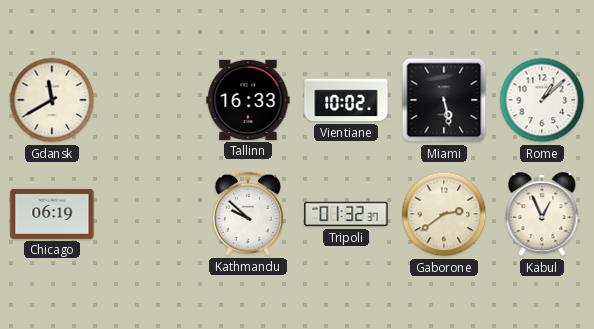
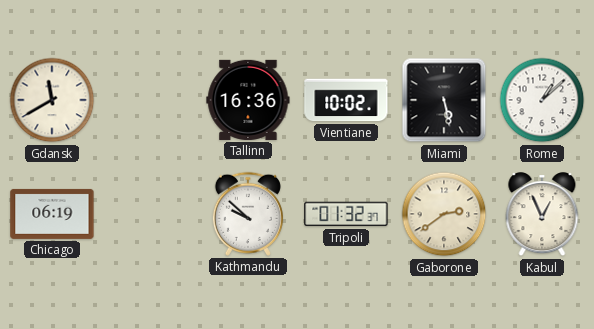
Tallinn: 16:33 -> 16:36 (248, 100)
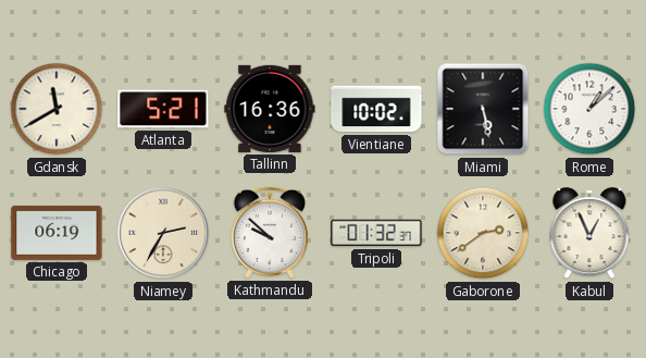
Atlanta: none -> 5:21 (163, 109)
Niamey: none -> 2:35 (163, 233)
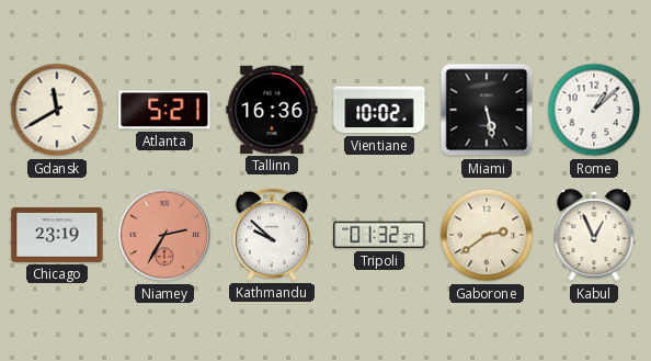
Chicago: 06:19 -> 23:19 (57, 235)
Niamey dial: cream -> salmon (164, 235)
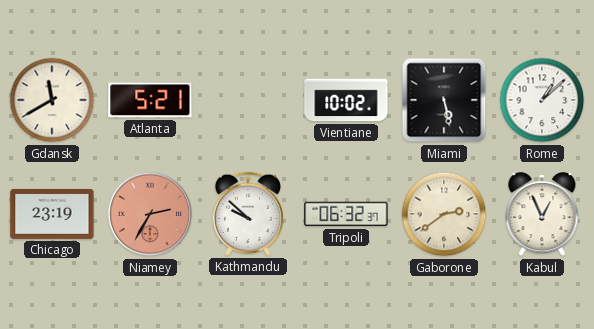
Tallinn: 16:36 -> none (272, 110)
Tripoli: 01:32 -> 06:32 (346, 214)
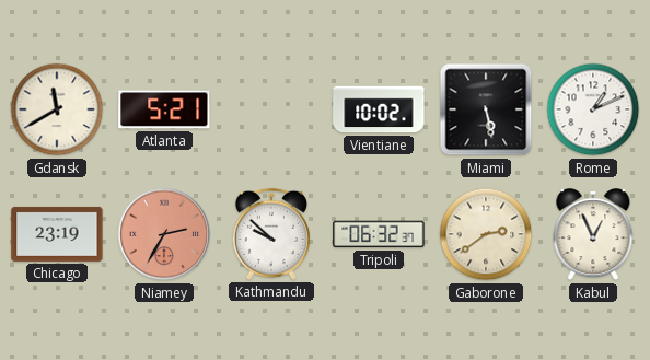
Rome: 1:08 -> 1:11 (593, 109)
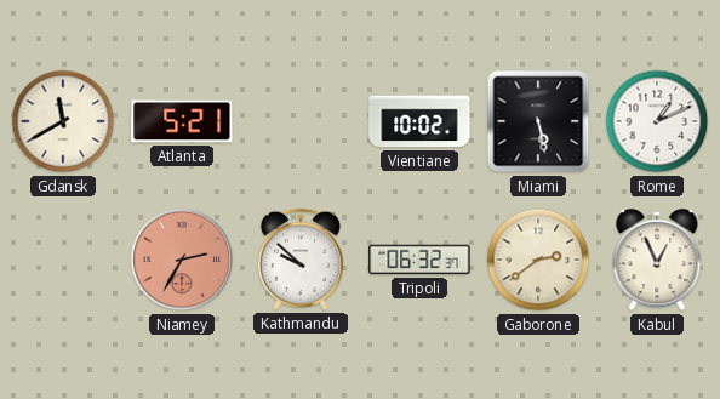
Chicago: 23:19 -> none (57, 234)
